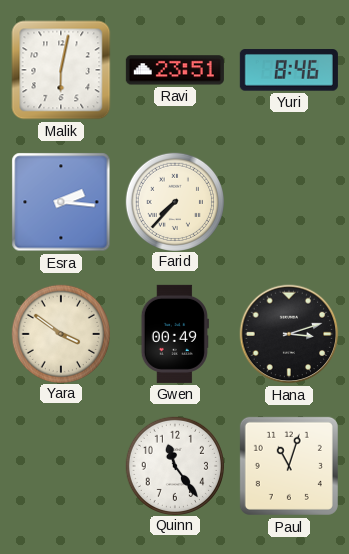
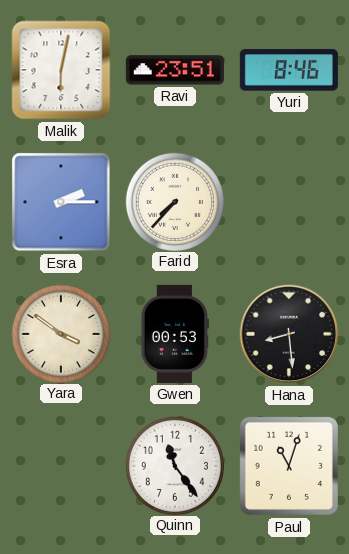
Esra: 2:16 -> 2:15 (61, 202)
Gwen: 00:49 -> 00:53 (175, 334)
Hana: 3:12 -> 8:29 (289, 334)
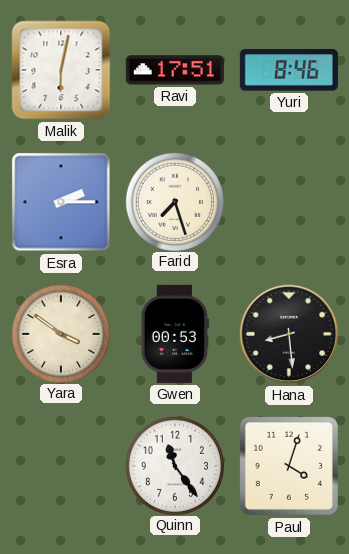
Ravi: 23:51 -> 17:51 (175, 70)
Farid: 7:37 -> 7:27 (174, 201)
Paul: 11:03 -> 4:03 (289, 466)
